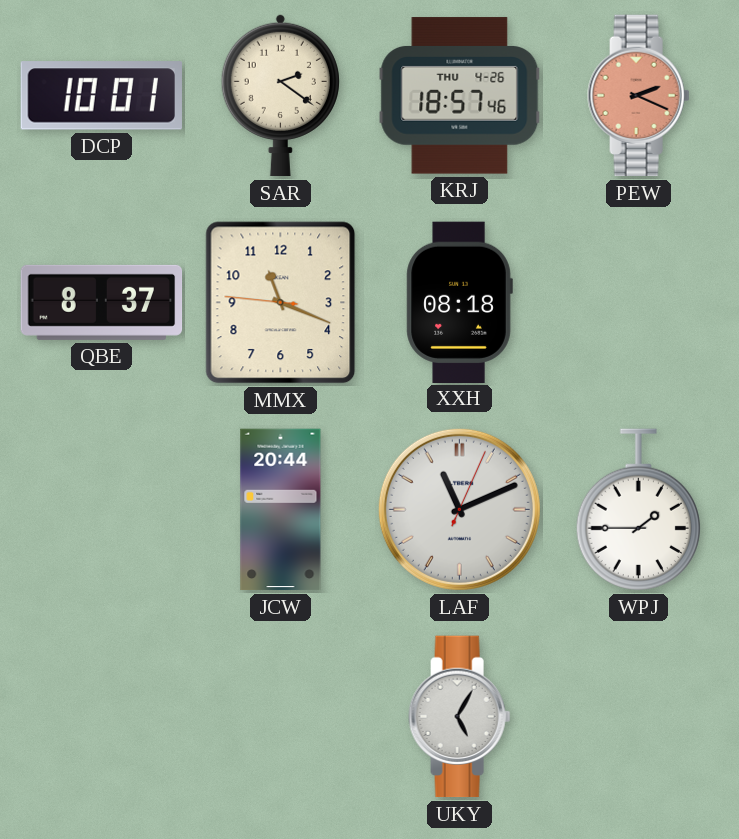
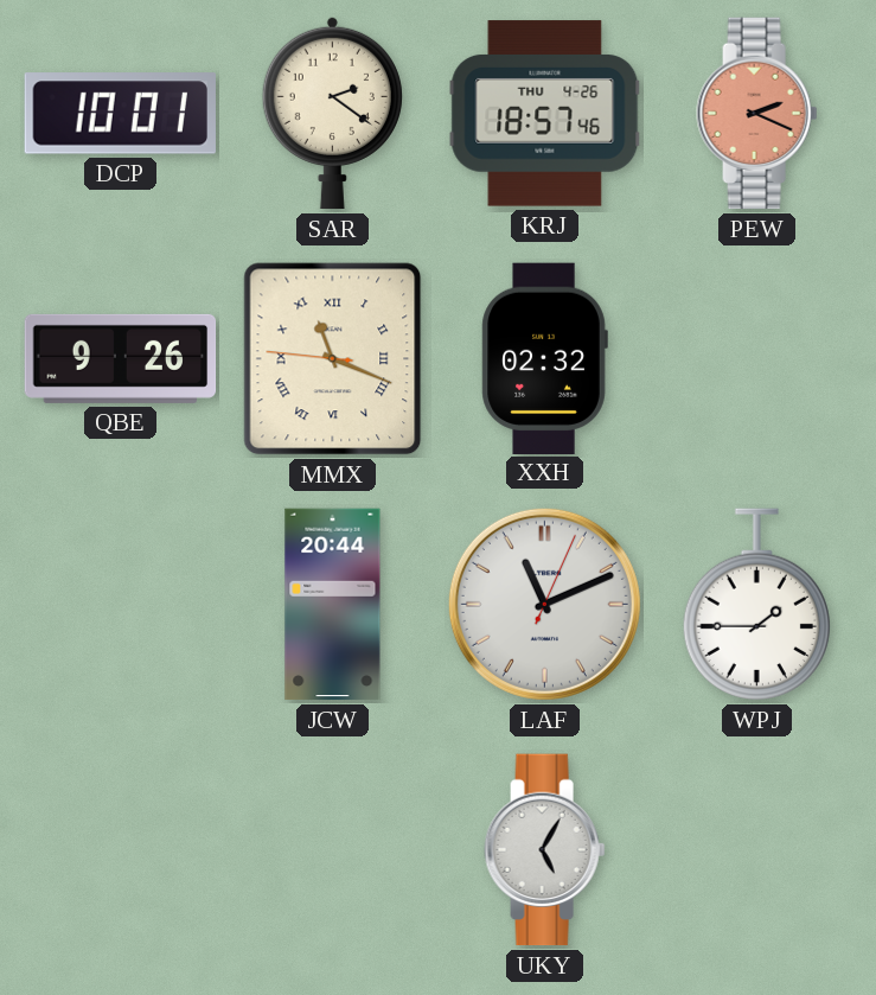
QBE: 8:37 -> 9:26 (121, 358)
MMX numerals: Arabic -> Roman (333, 359)
XXH: 08:18 -> 02:32 (544, 358)
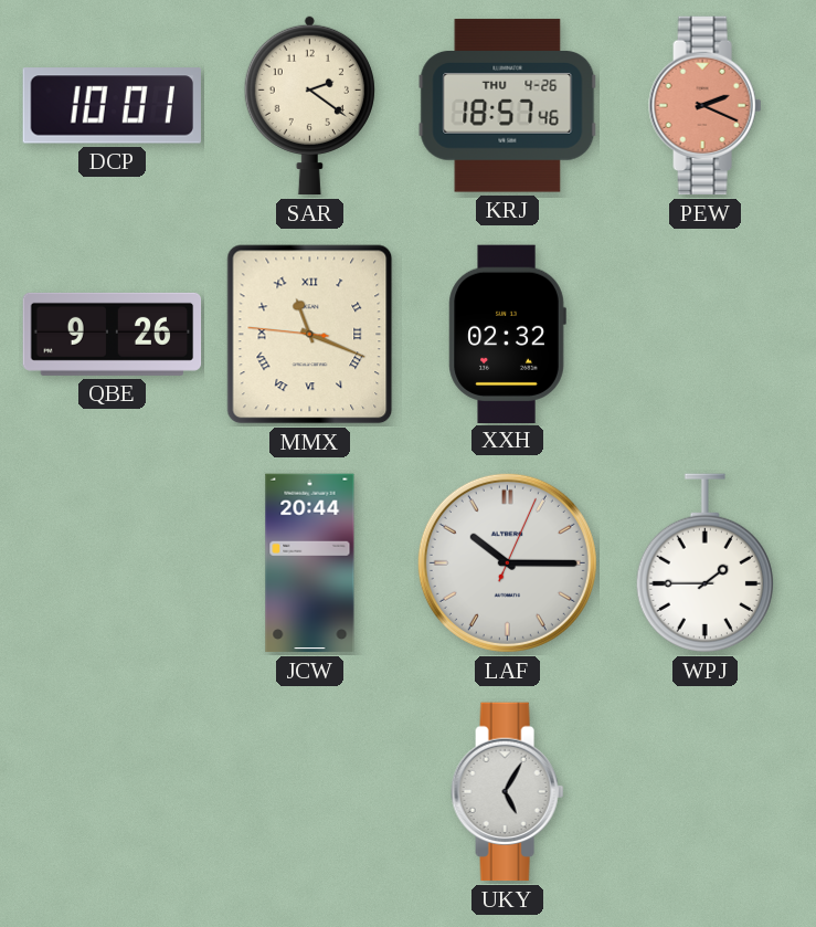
LAF: 11:11 -> 10:15 (507, 562)
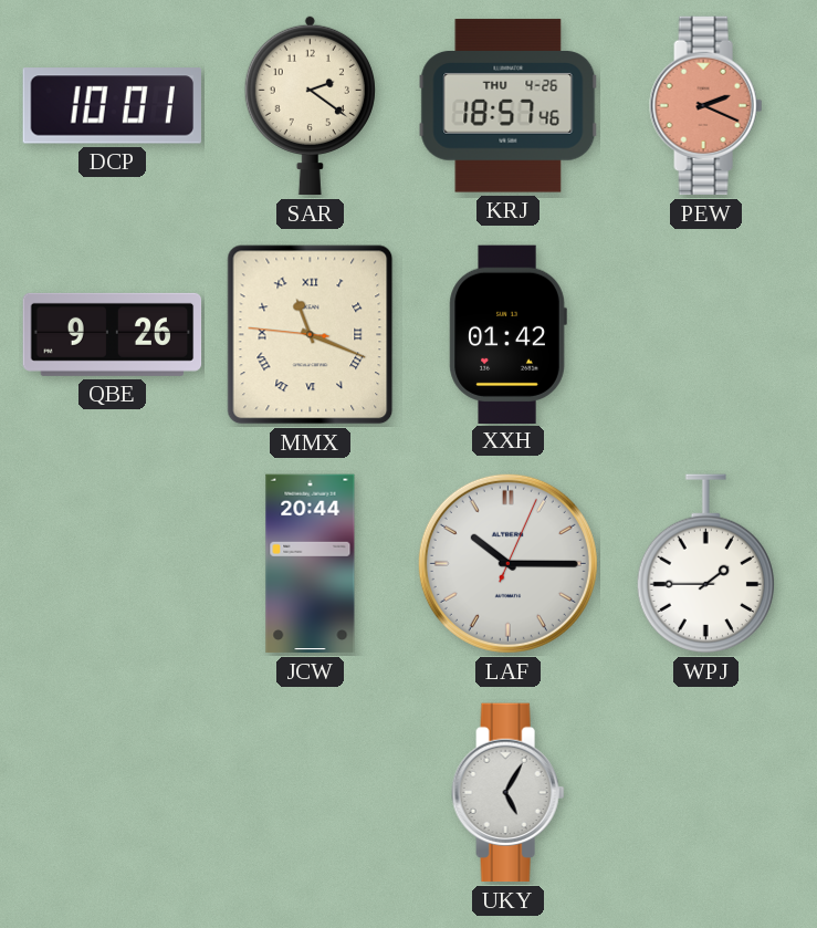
XXH: 02:32 -> 01:42 (507, 334)
